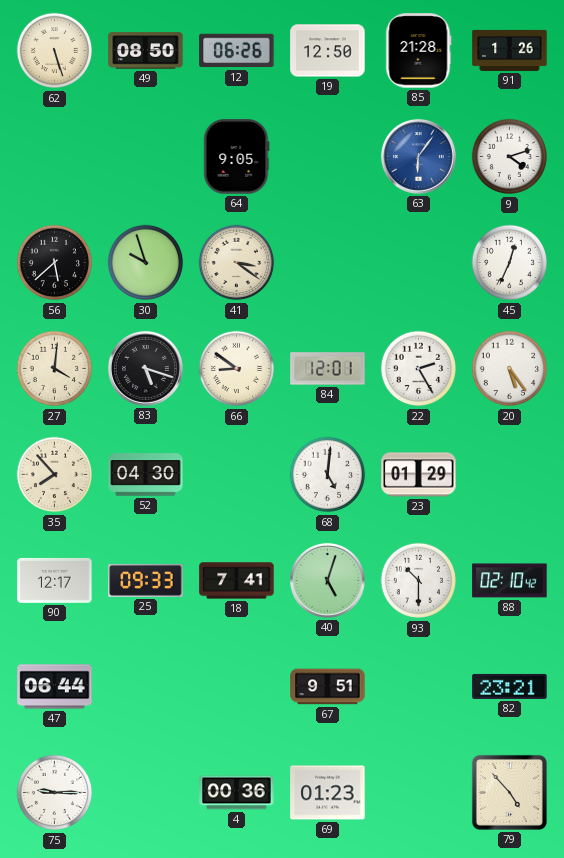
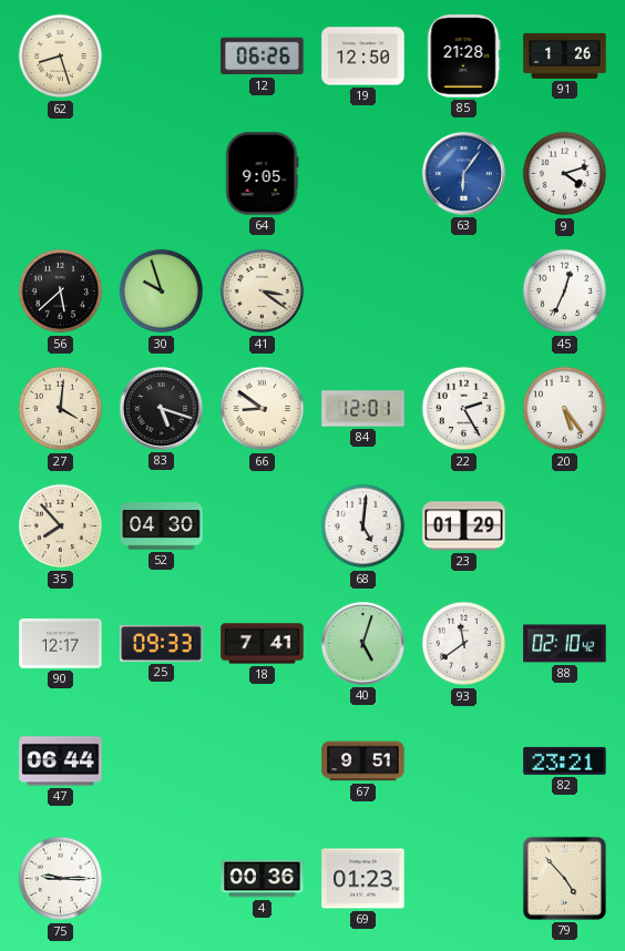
62: 5:27 -> 8:27 (61, 57)
49: 08:50 -> none (146, 51)
93: 10:30 -> 11:39 (464, 644)
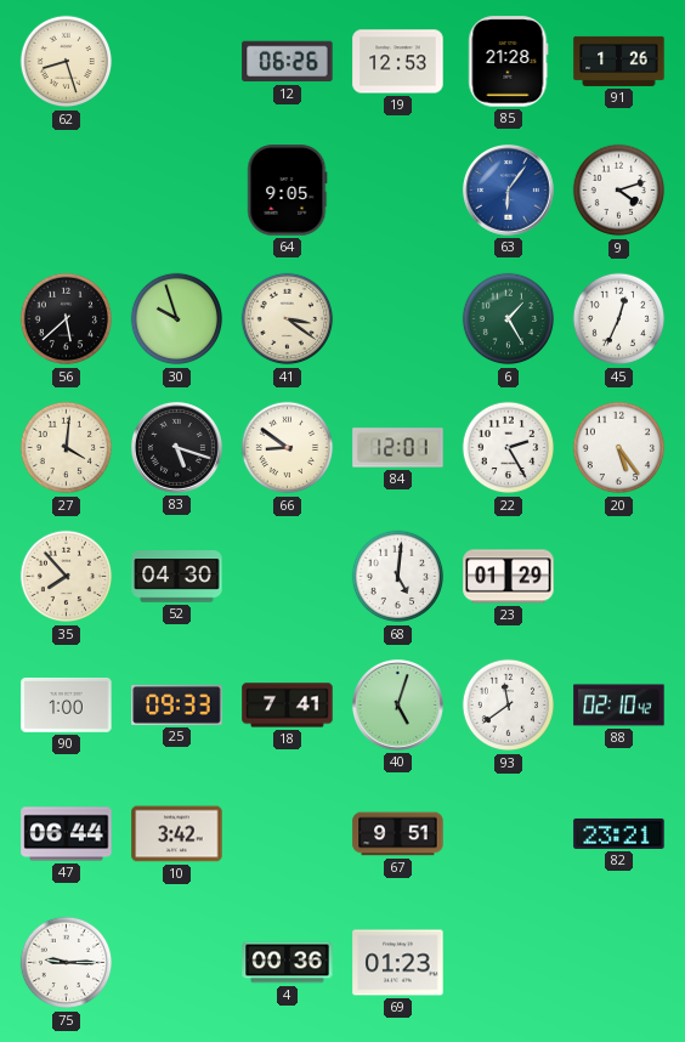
19: 12:50 -> 12:53 (398, 62)
6: none -> 1:25 (509, 319)
90: 12:17 -> 1:00 (67, 704)
10: none -> 3:42 (177, 834)
79: 4:53 -> none (564, 878)
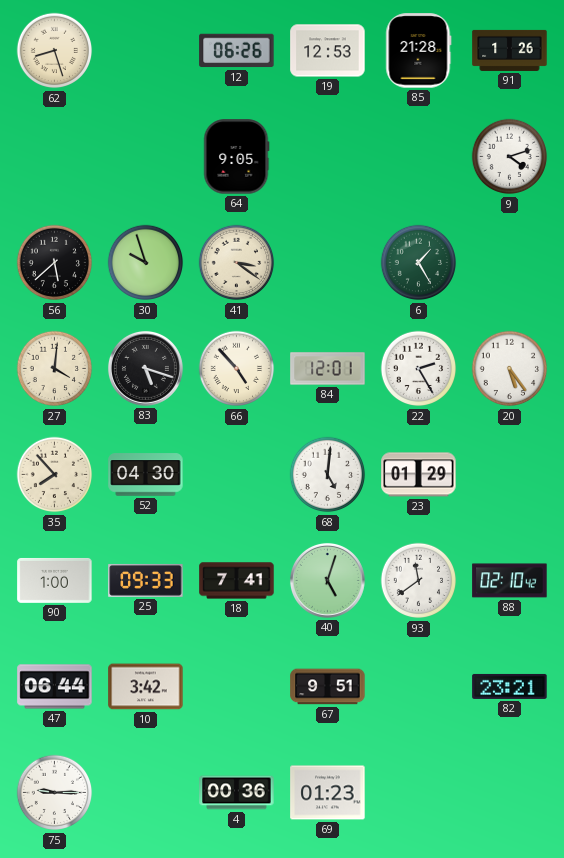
63: 6:06 -> none (508, 189)
45: 12:34 -> none (619, 319)
66: 8:51 -> 4:53 (237, 369)
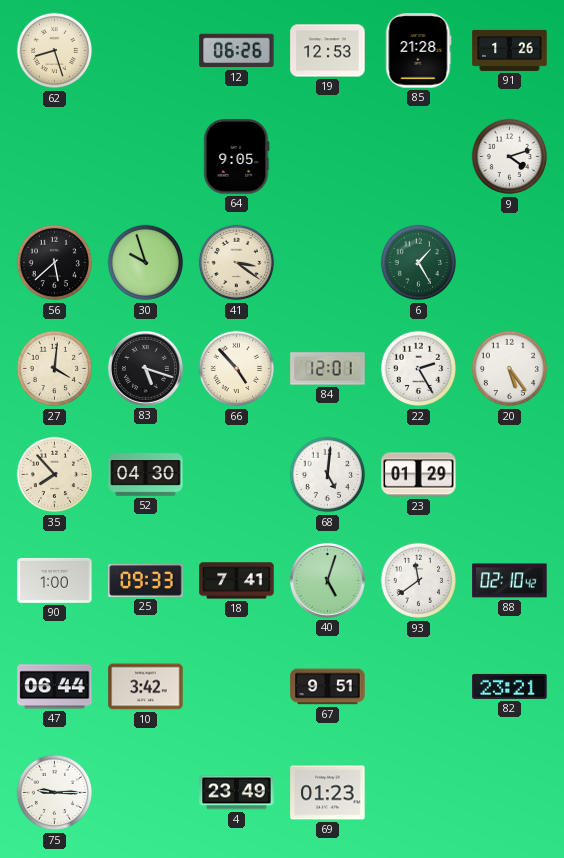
4: 00:36 -> 23:49 (237, 793)
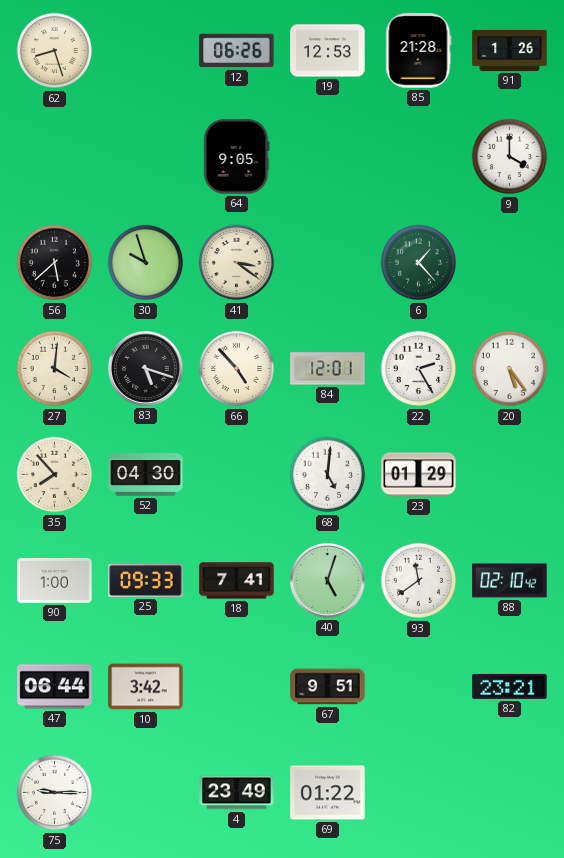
9: 4:12 -> 4:00 (510, 157)
6: 1:25 -> 1:23 (419, 263)
69: 01:23 -> 01:22 (328, 793)
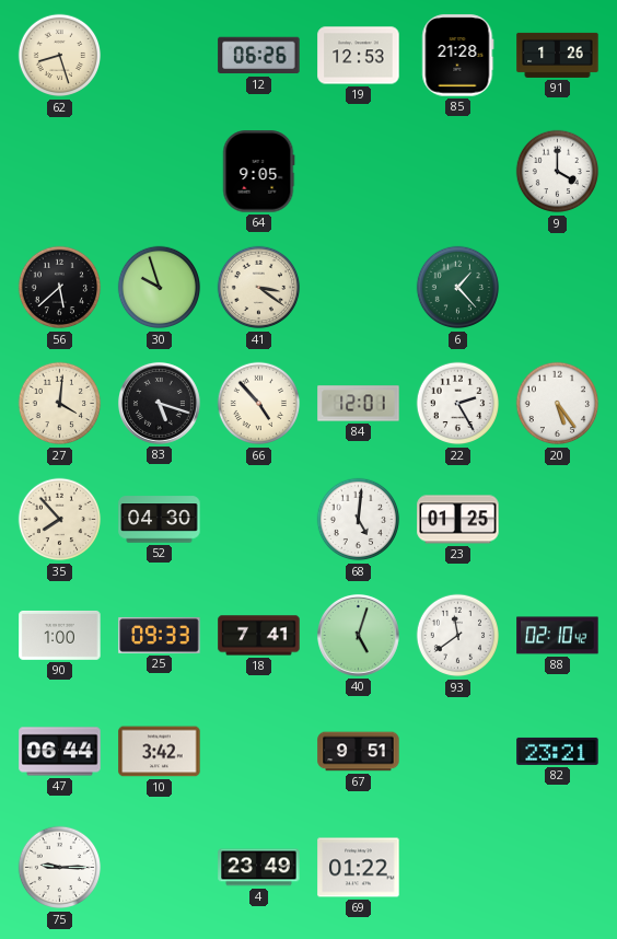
23: 01:29 -> 01:25 (458, 520)
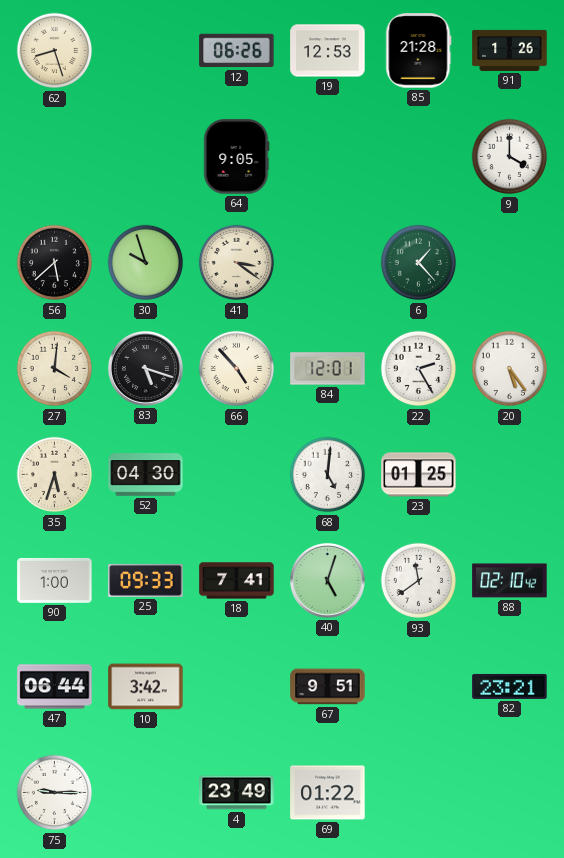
35: 7:53 -> 5:33 (55, 475)
